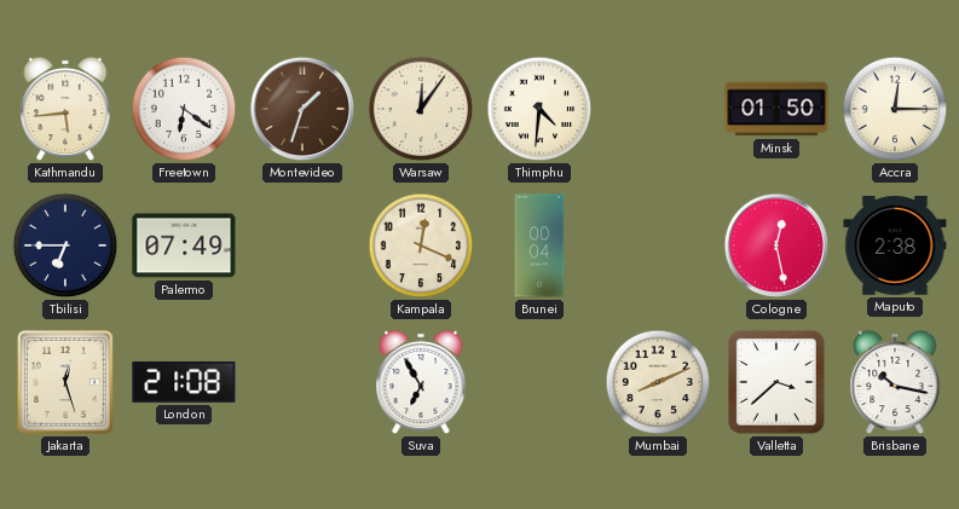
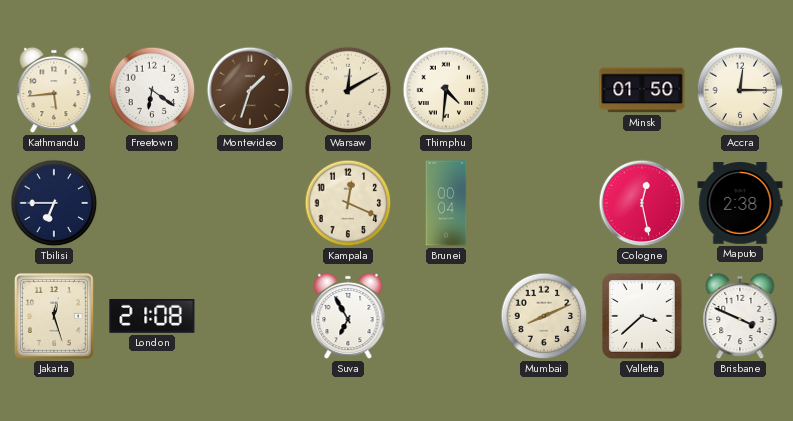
Warsaw: 12:06 -> 12:10 (348, 90)
Palermo: 07:49 -> none (184, 245)
Brisbane: 10:17 -> 3:49 (740, 316)
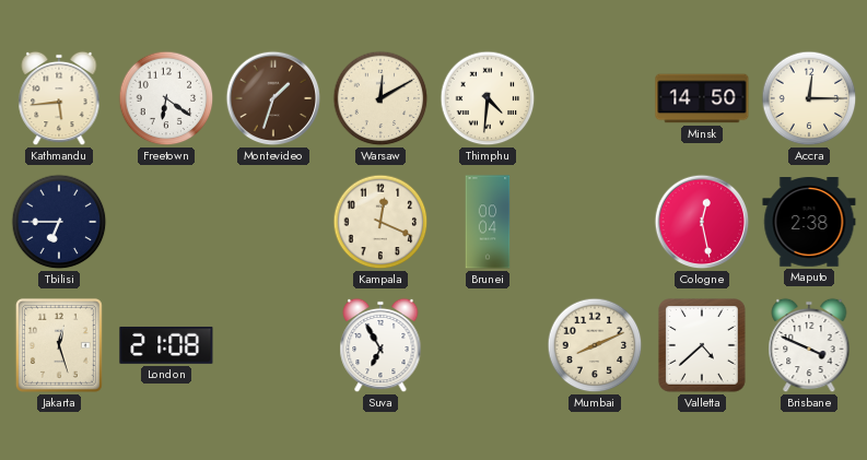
Minsk: 01:50 -> 14:50 (702, 98)
Valletta: 3:38 -> 4:38 (703, 346)
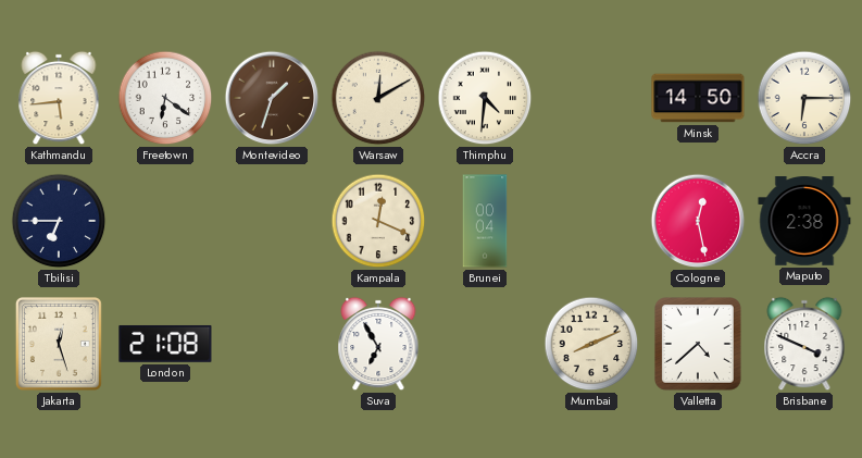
Accra: 12:15 -> 6:15 (804, 98)
